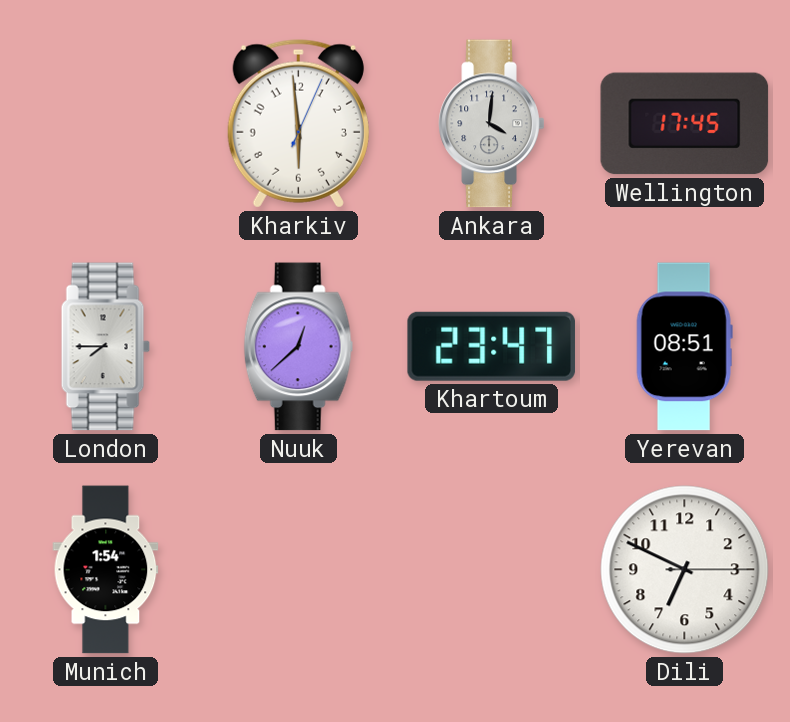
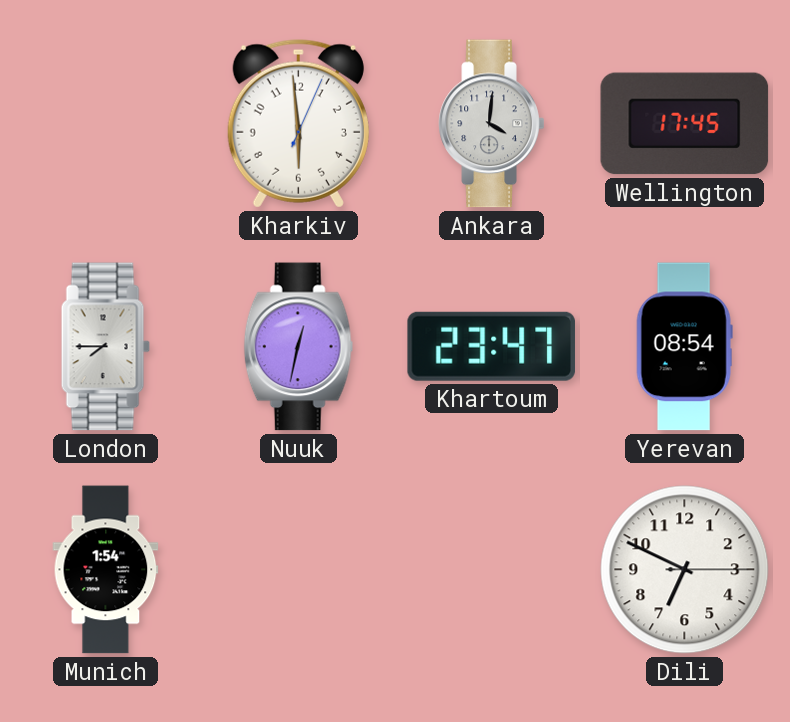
Nuuk: 12:38 -> 12:32 (299, 347)
Yerevan: 08:51 -> 08:54 (684, 347)
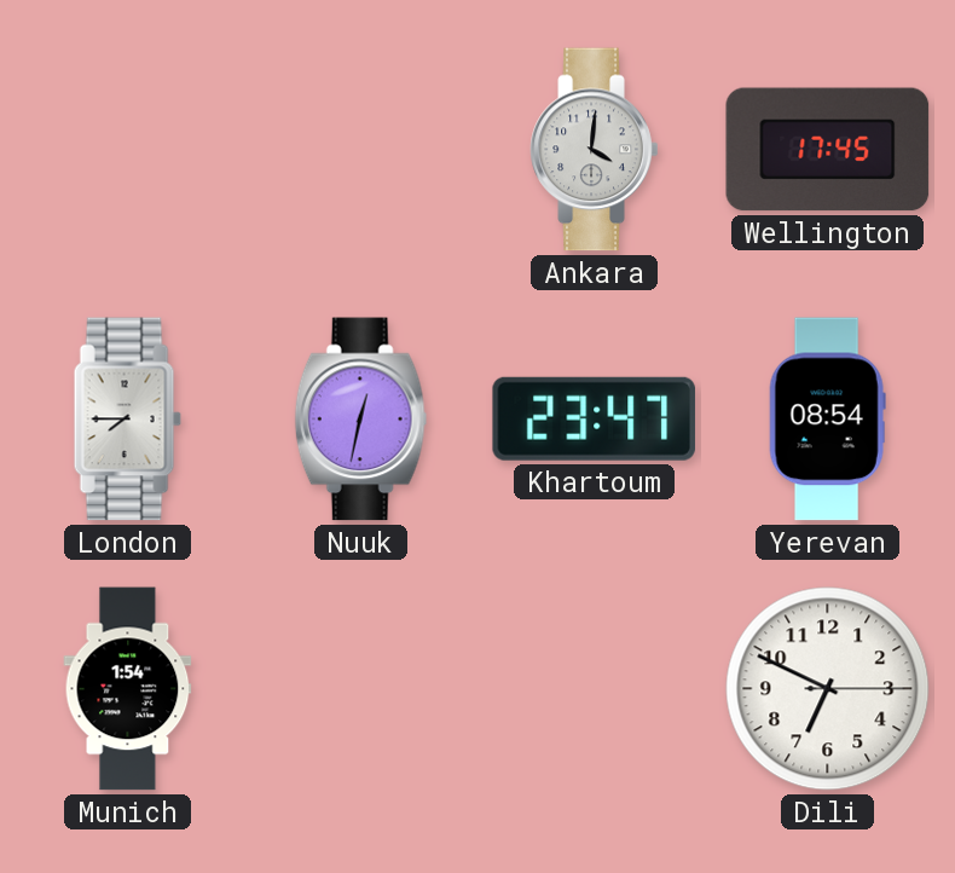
Kharkiv: 5:59 -> none (298, 124)
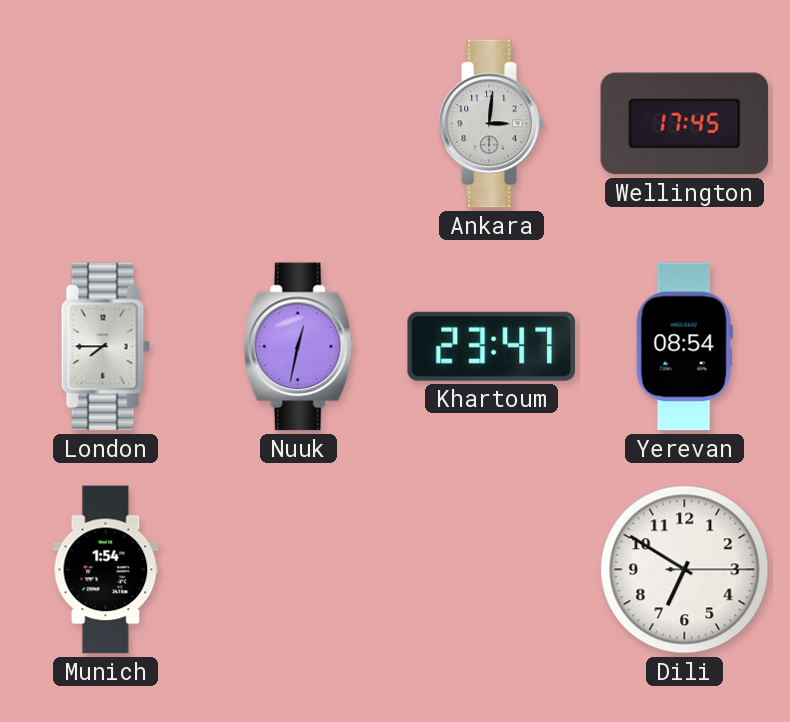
Ankara: 4:01 -> 3:01 (492, 124)
Dili: 6:49 -> 6:50 (685, 570)
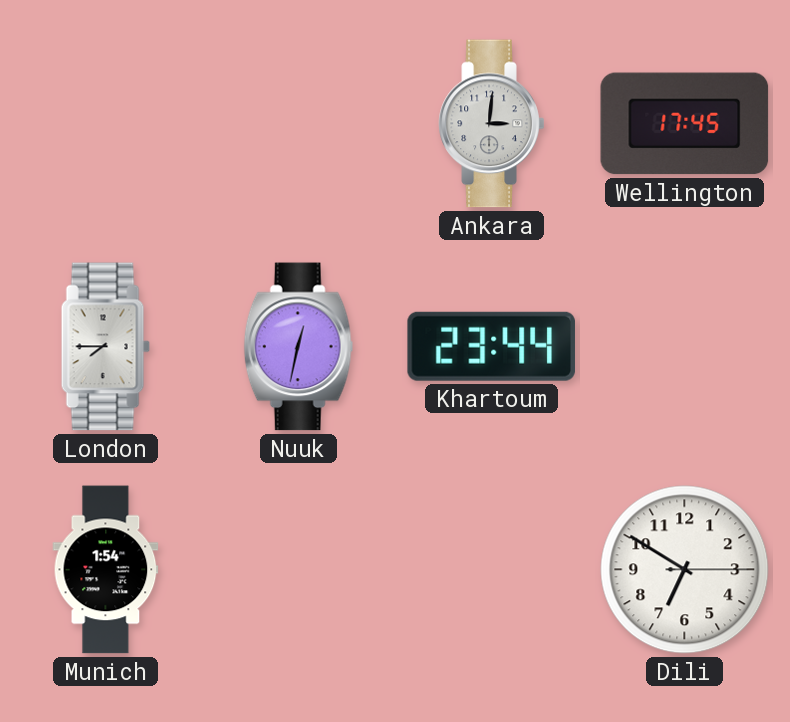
Khartoum: 23:47 -> 23:44 (491, 346)
Yerevan: 08:54 -> none (684, 347)
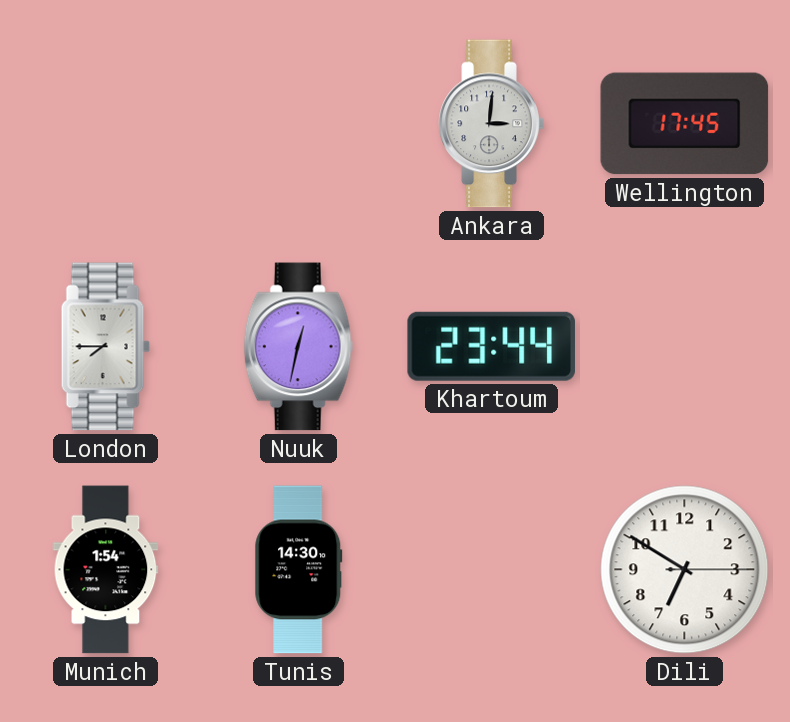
Tunis: none -> 14:30 (299, 570)
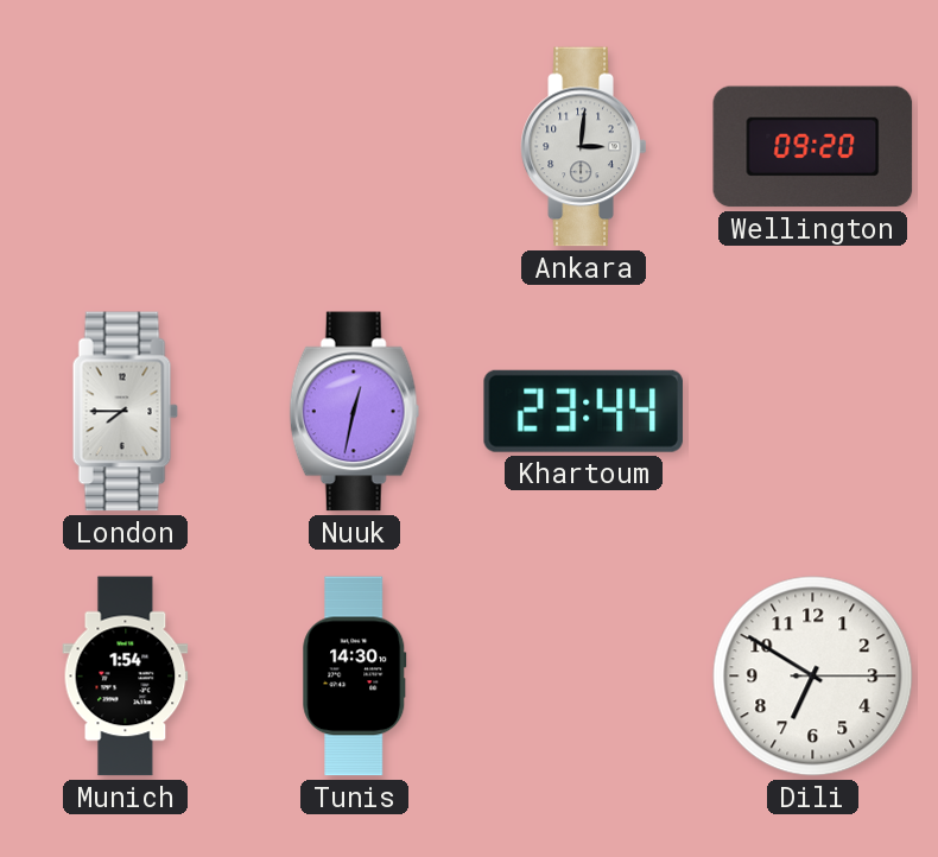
Wellington: 17:45 -> 09:20 (813, 147)
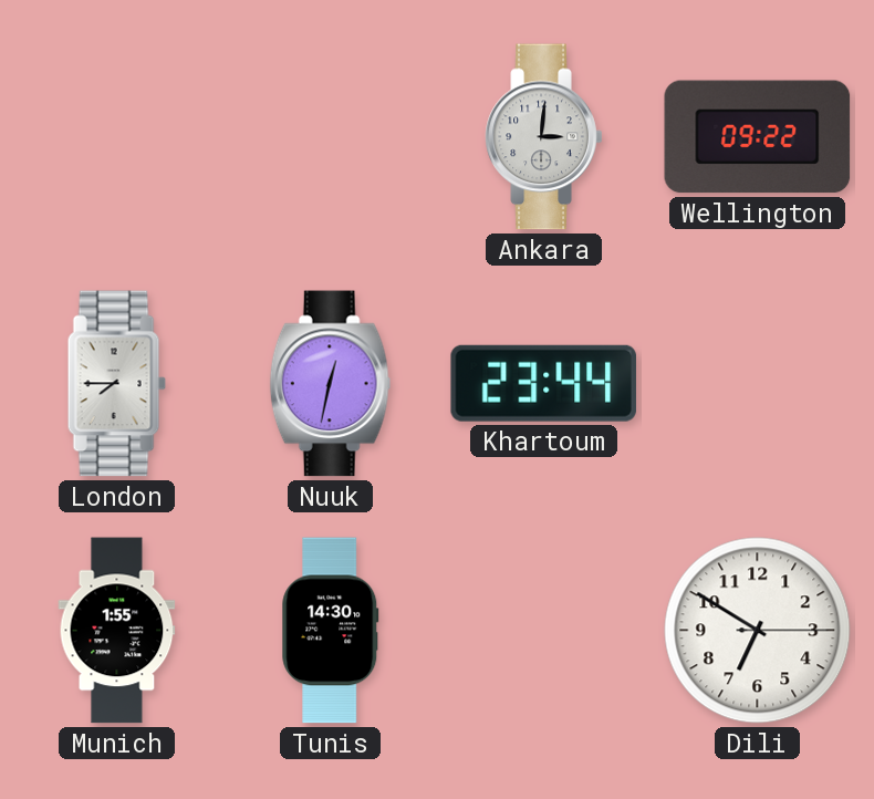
Wellington: 09:20 -> 09:22 (758, 137)
Munich: 1:54 -> 1:55 (117, 631)
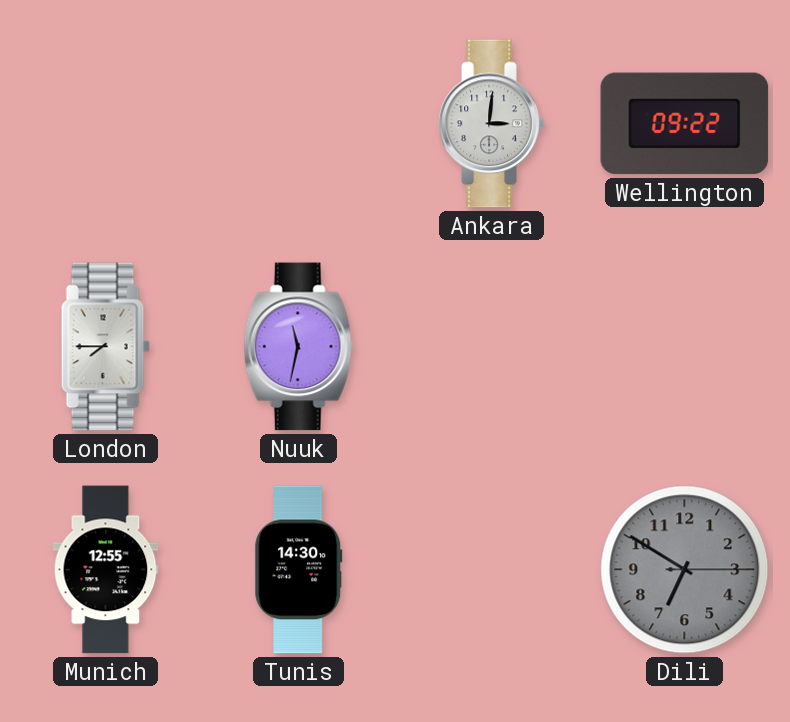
Nuuk: 12:32 -> 11:32 (299, 347)
Khartoum: 23:44 -> none (543, 383)
Munich: 1:55 -> 12:55 (106, 570)
Dili dial: white -> grey (685, 570)
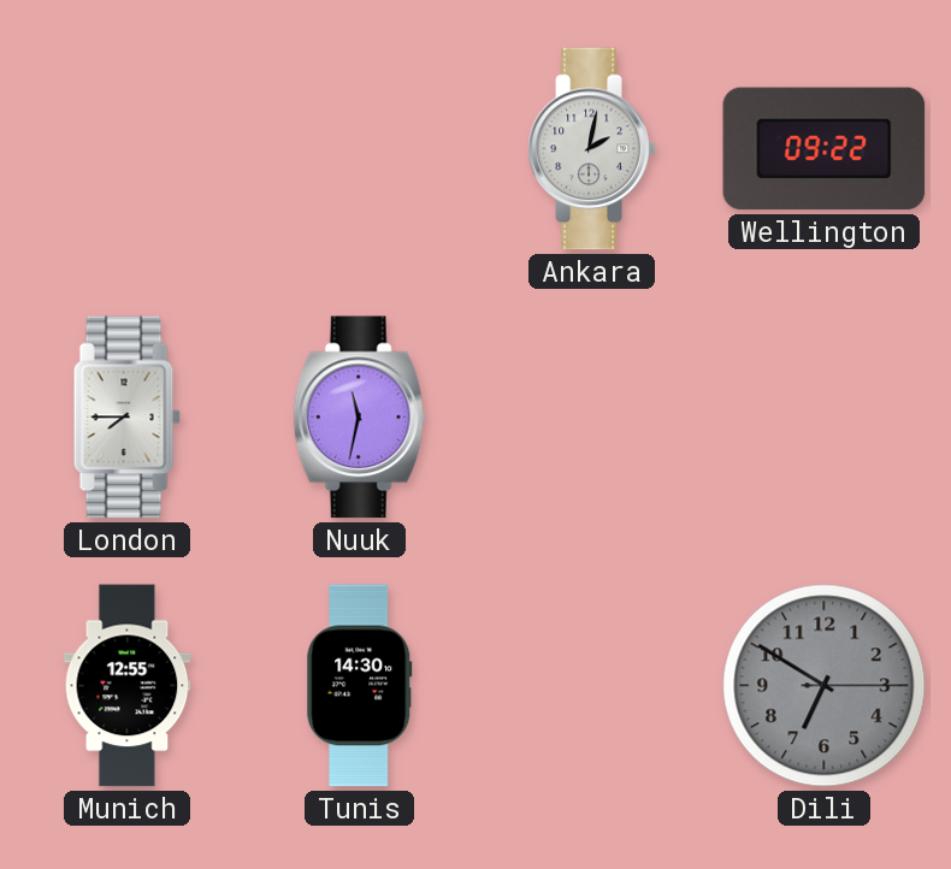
Ankara: 3:01 -> 2:02 (592, 149)
